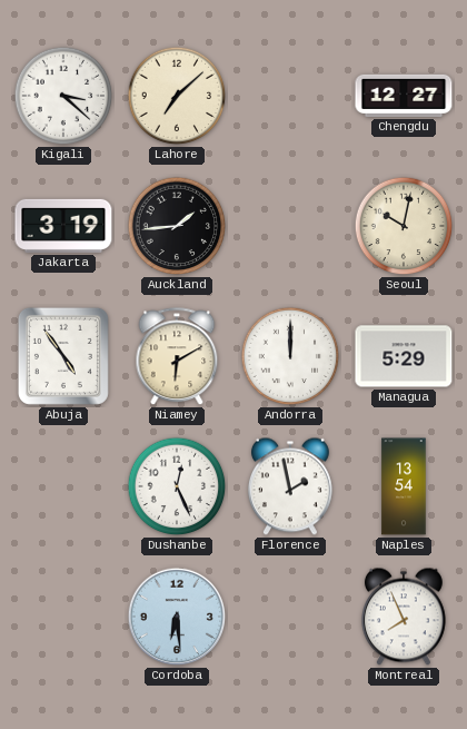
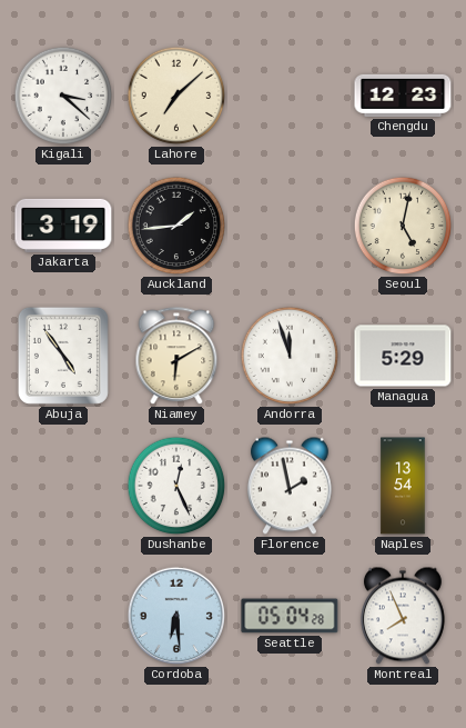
Chengdu: 12:27 -> 12:23 (403, 96)
Seoul: 10:02 -> 5:02 (403, 226)
Andorra: 12:00 -> 11:57 (290, 356)
Seattle: none -> 05:04 (290, 616)
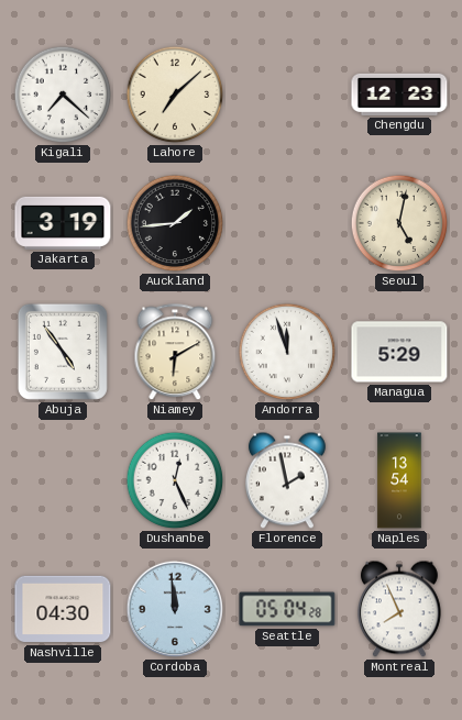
Kigali: 3:22 -> 7:22 (63, 95)
Nashville: none -> 04:30 (63, 609)
Cordoba: 6:29 -> 11:59 (175, 609)
